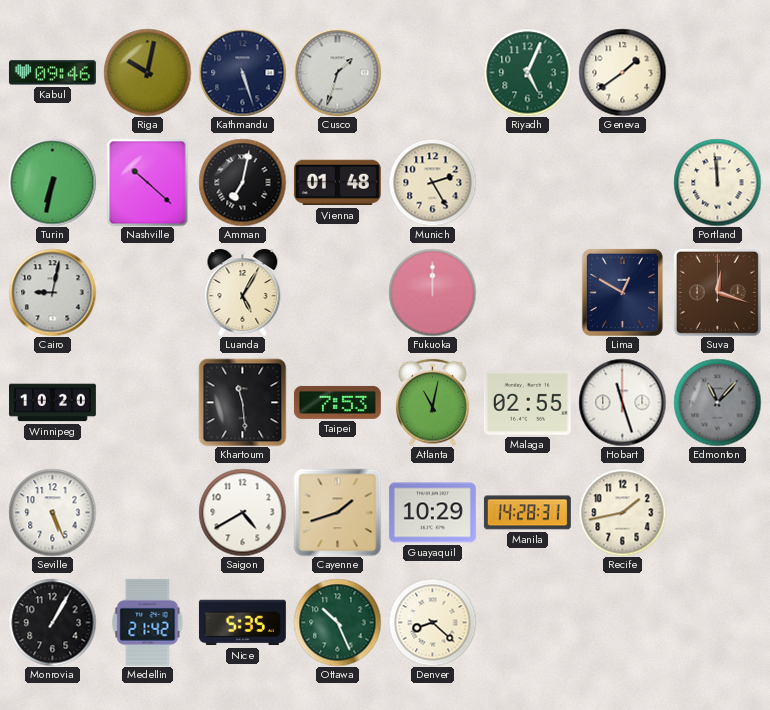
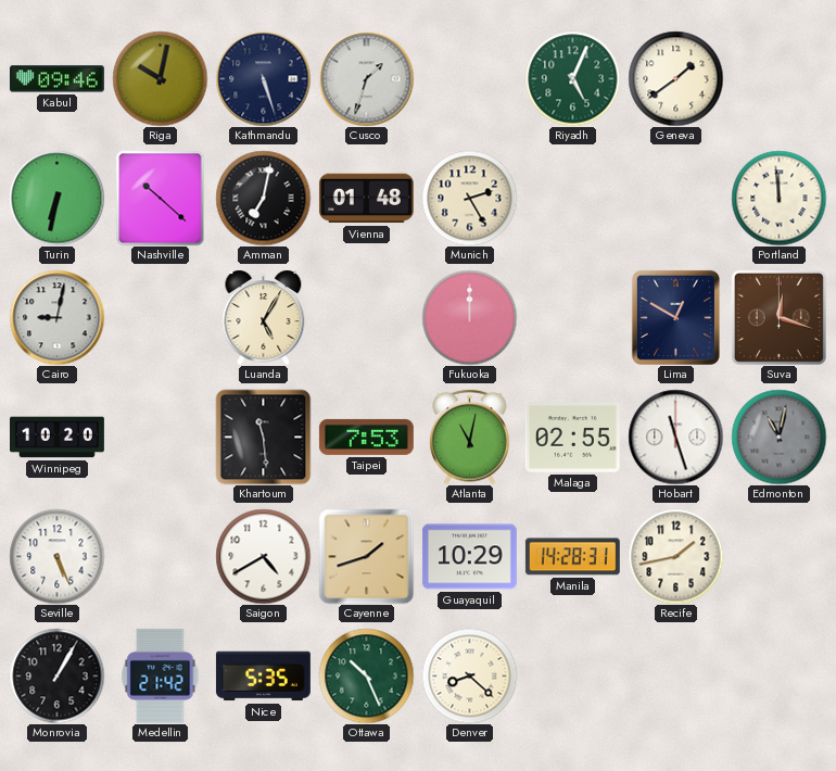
Edmonton: 11:07 -> 11:02 (778, 437)
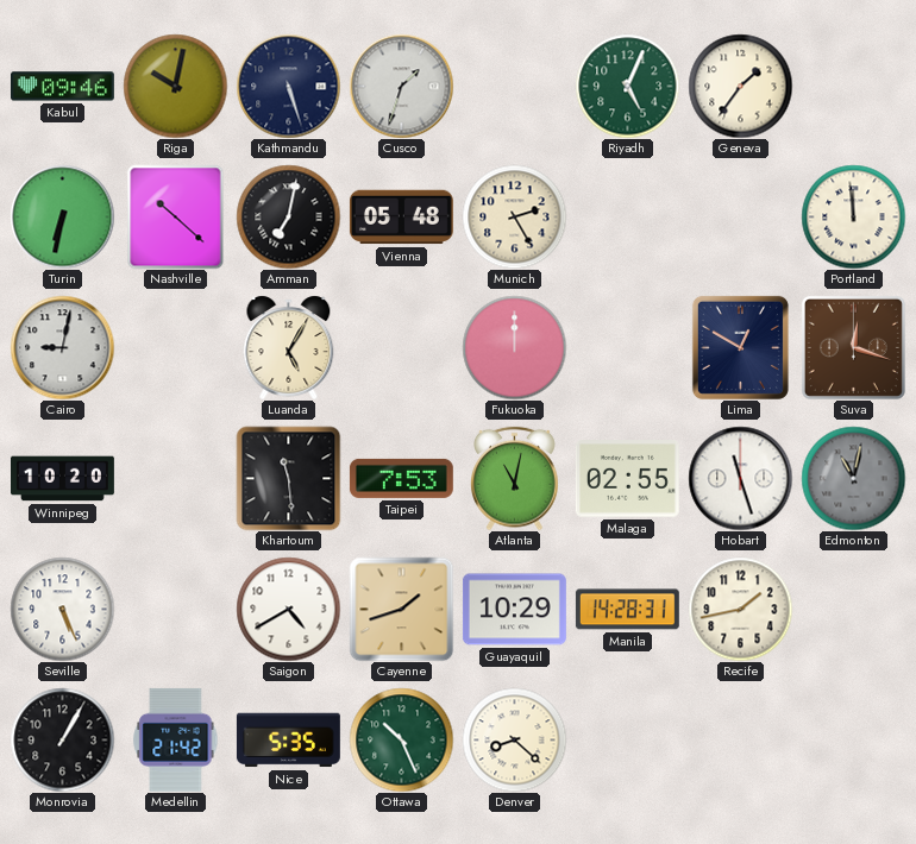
Geneva: 1:39 -> 1:36 (740, 86)
Vienna: 01:48 -> 05:48 (401, 218)
